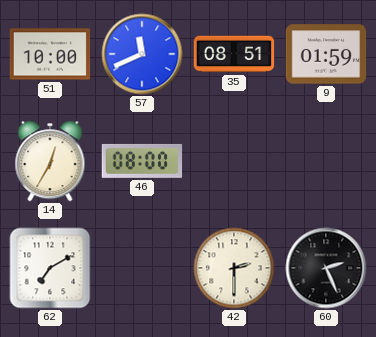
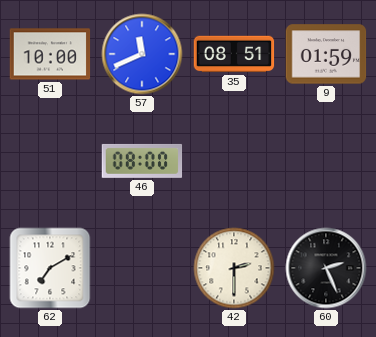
14: 12:35 -> none (50, 161)
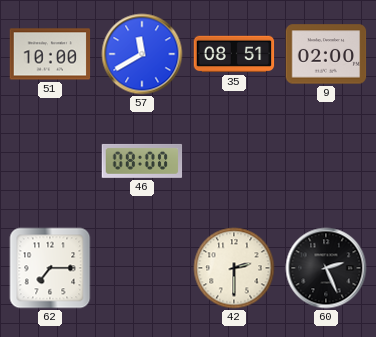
57: 11:41 -> 11:40 (142, 54)
9: 01:59 -> 02:00 (326, 54)
62: 7:10 -> 7:15 (50, 268)
